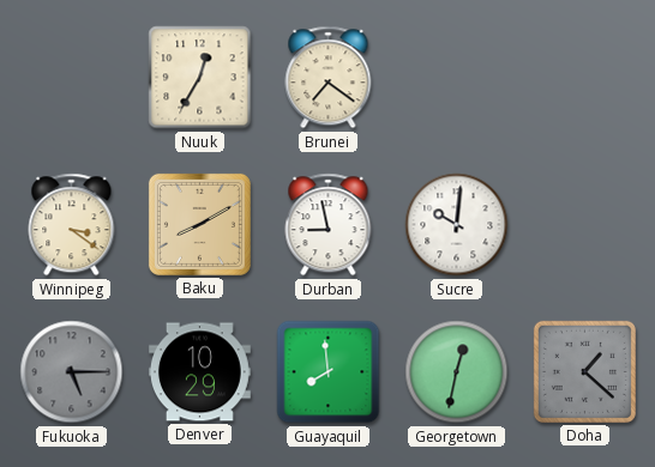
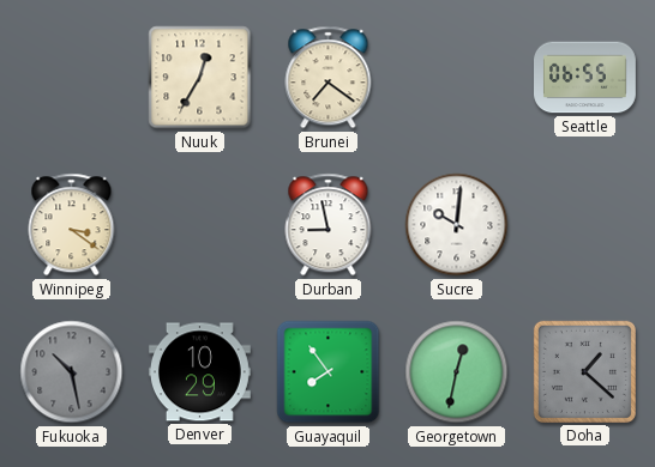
Seattle: none -> 06:55 (585, 78)
Baku: 8:10 -> none (199, 224)
Fukuoka: 5:15 -> 10:28 (72, 372)
Guayaquil: 7:59 -> 7:54 (329, 372)
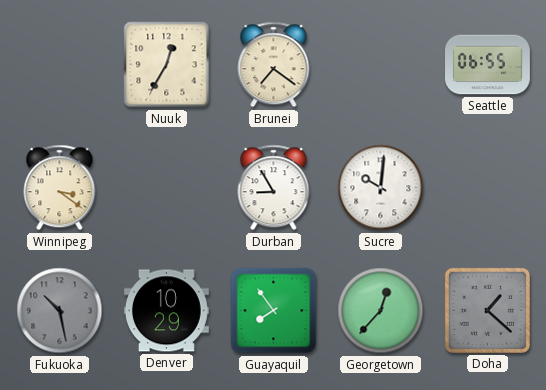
Durban: 8:58 -> 8:55 (274, 188)
Georgetown: 12:32 -> 12:37 (381, 311)
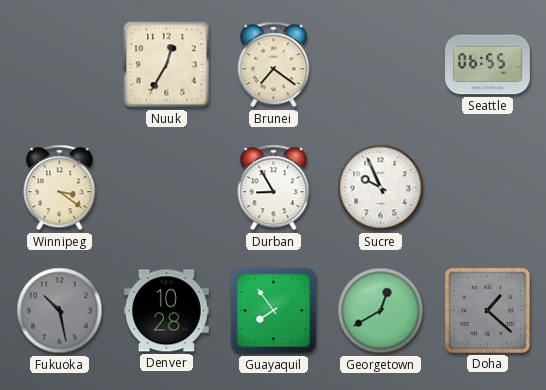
Sucre: 10:01 -> 9:56 (381, 188)
Denver: 10:29 -> 10:28 (166, 311)
Georgetown: 12:37 -> 12:40 (381, 311)
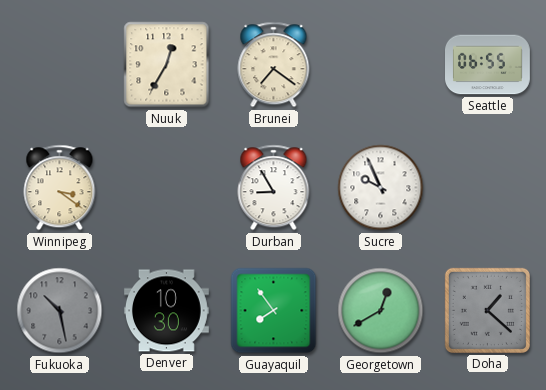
Denver: 10:28 -> 10:30 (166, 311)
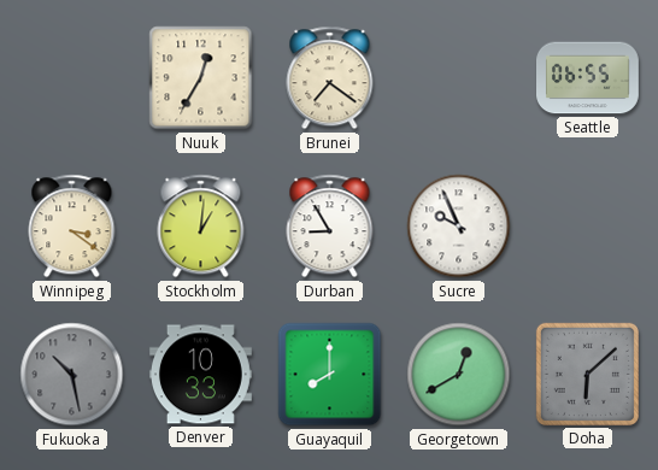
Stockholm: none -> 1:01 (201, 227)
Denver: 10:30 -> 10:33 (200, 375)
Guayaquil: 7:54 -> 8:00 (330, 375)
Doha: 1:22 -> 6:08 (587, 374)
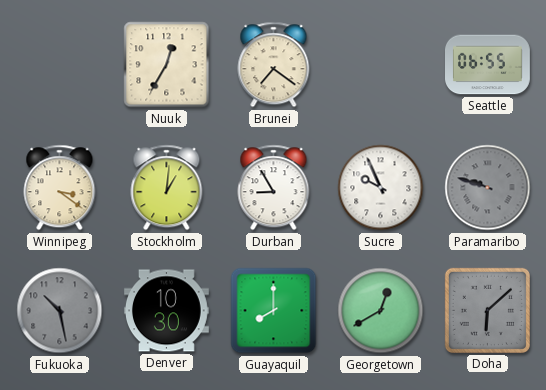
Paramaribo: none -> 9:48 (488, 188)
Denver: 10:33 -> 10:30 (166, 311)
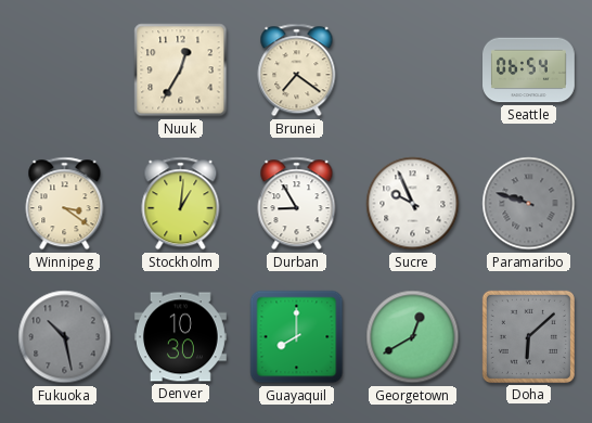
Seattle: 06:55 -> 06:54 (529, 70)
